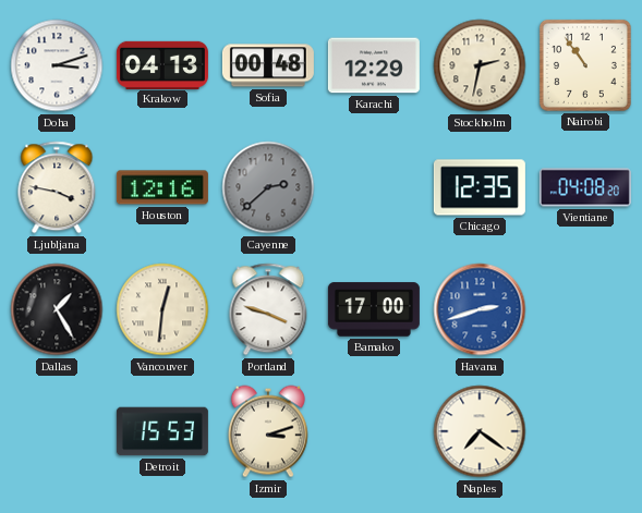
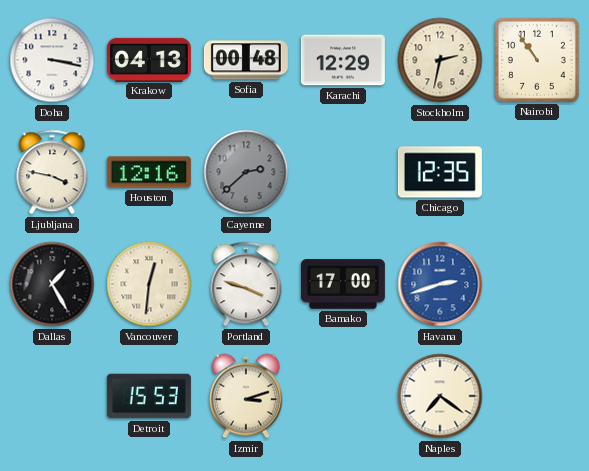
Doha: 3:12 -> 3:17 (52, 60)
Vientiane: 04:08 -> none (585, 187)
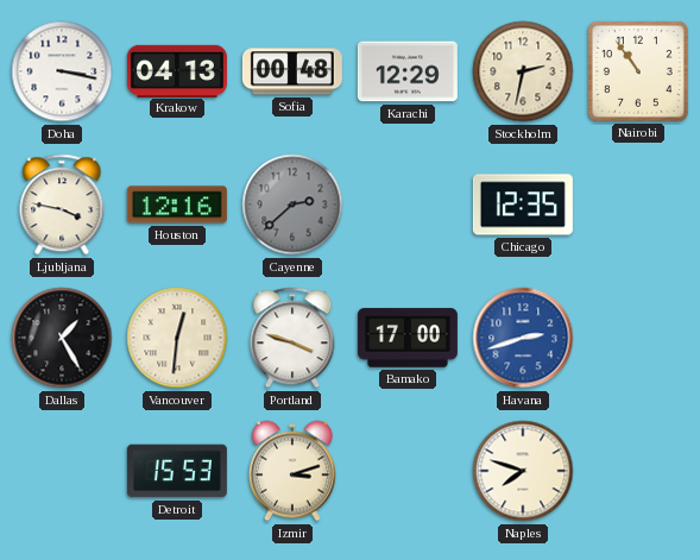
Naples: 7:21 -> 7:48 (523, 471)
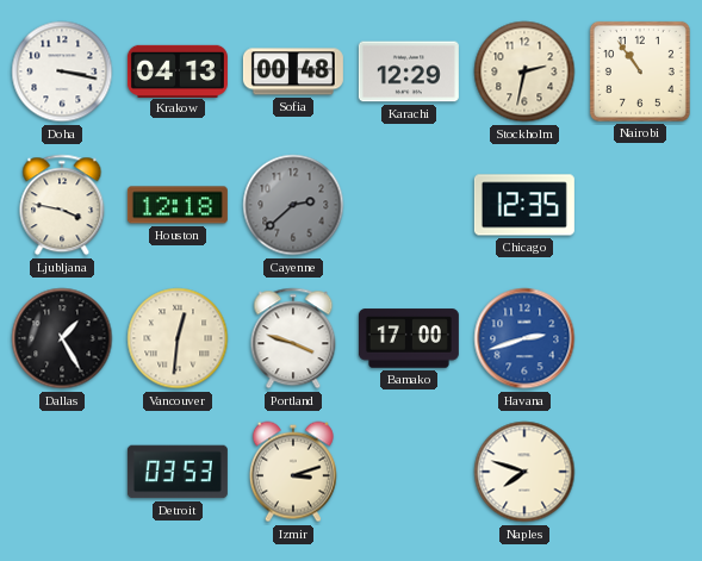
Houston: 12:16 -> 12:18 (178, 205)
Detroit: 15:53 -> 03:53 (178, 472)
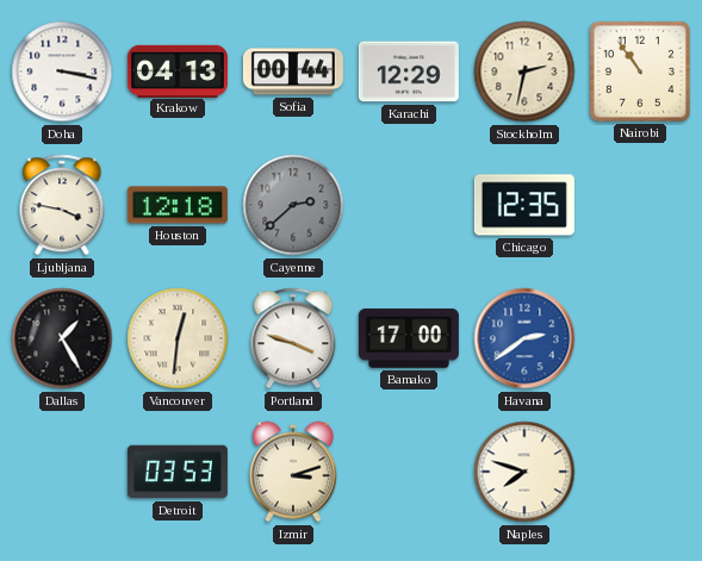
Sofia: 00:48 -> 00:44 (293, 71)
Havana: 2:42 -> 2:39 (524, 338)
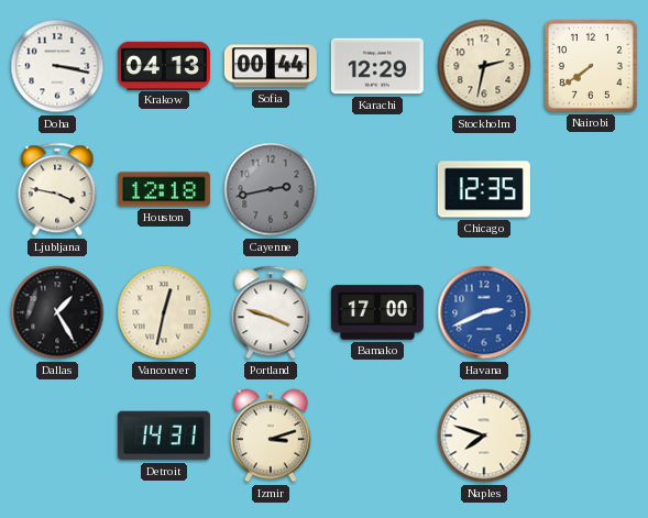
Nairobi: 10:54 -> 7:39 (591, 66)
Cayenne: 2:38 -> 2:43 (271, 189)
Vancouver: 12:31 -> 12:32 (164, 312)
Havana: 2:39 -> 2:41 (484, 312)
Detroit: 03:53 -> 14:31 (164, 436)
